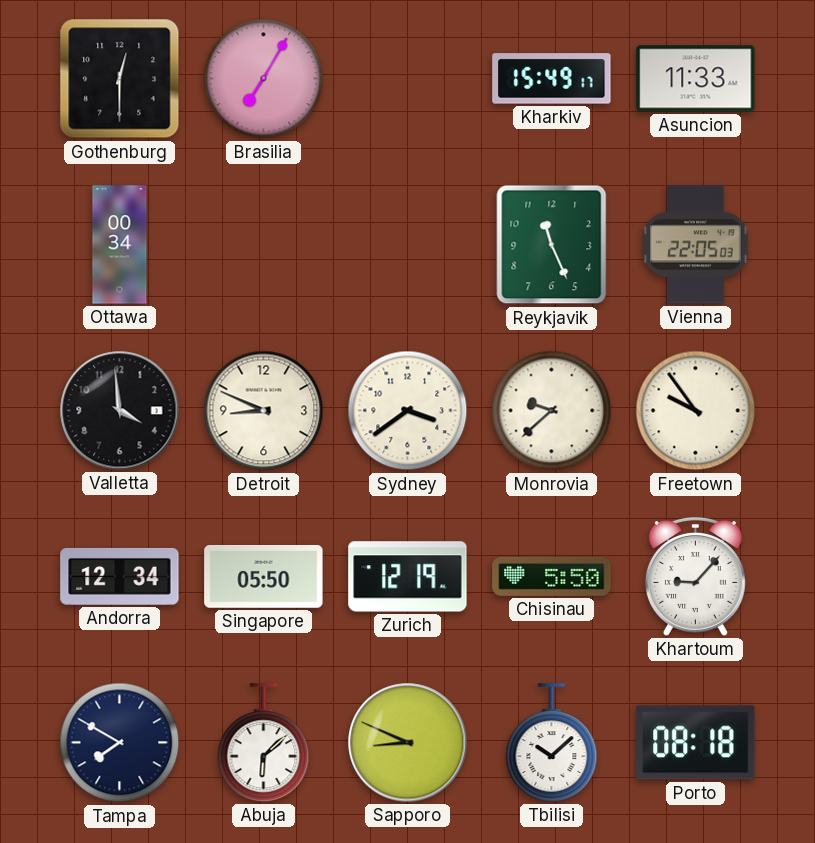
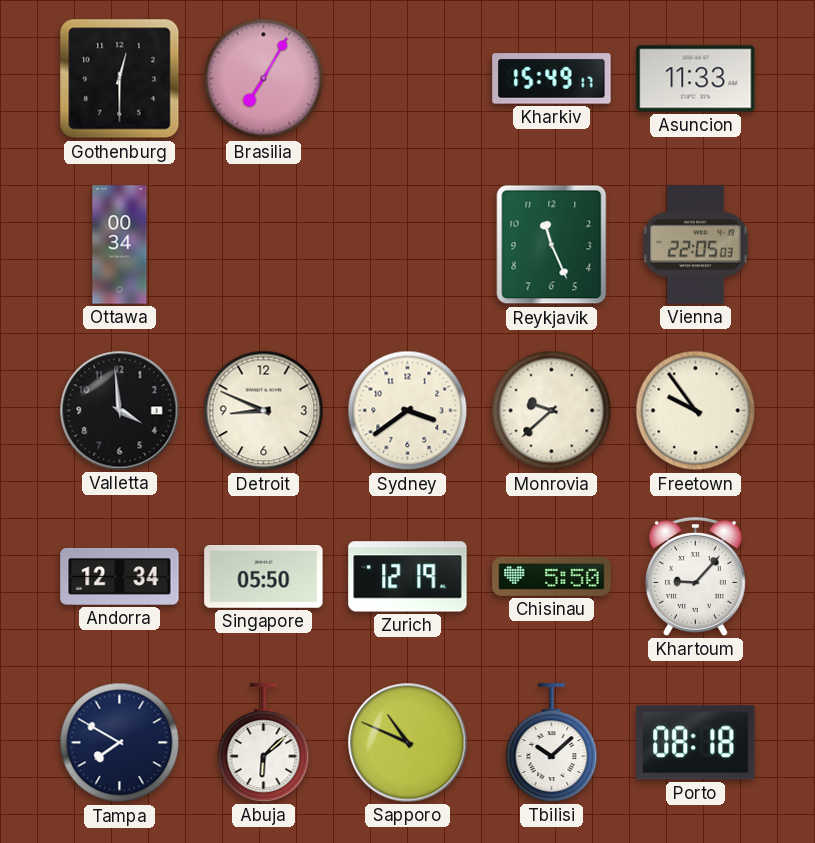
Sapporo: 8:49 -> 10:49 (408, 743)
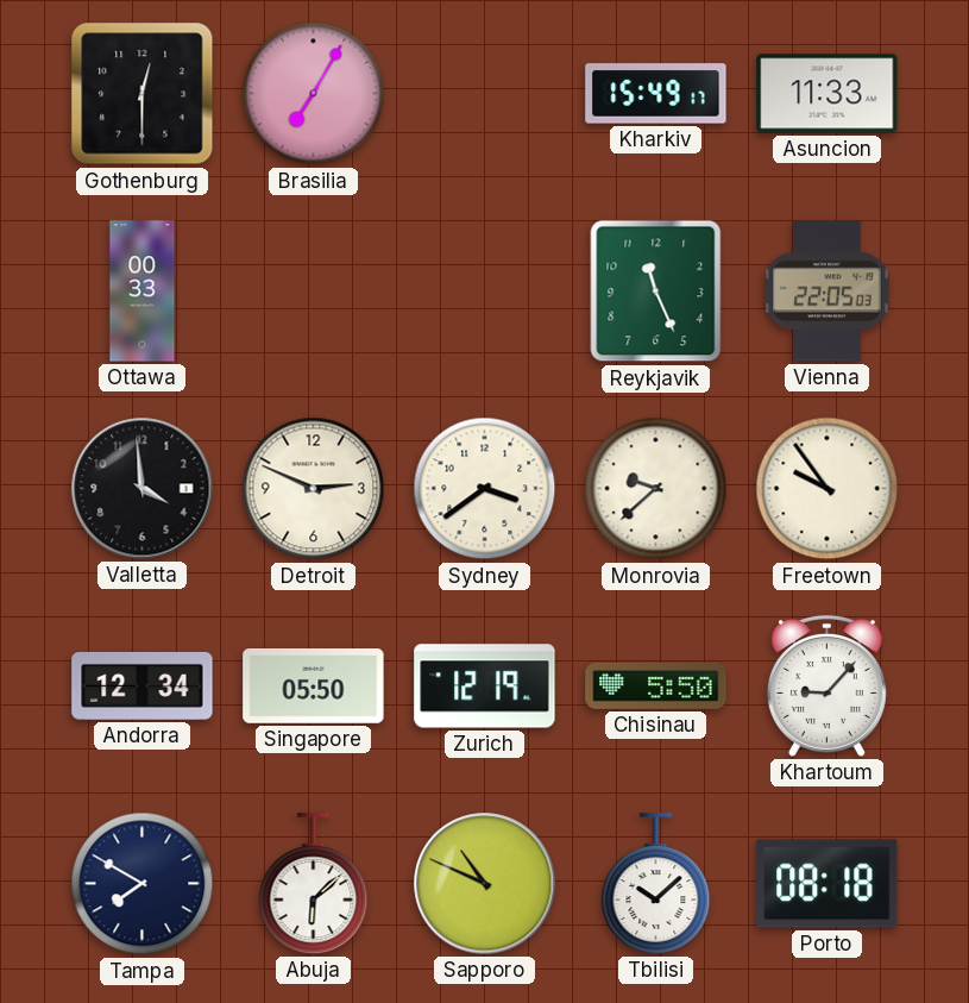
Ottawa: 00:34 -> 00:33 (143, 292)
Detroit: 8:49 -> 2:49 (314, 489)
